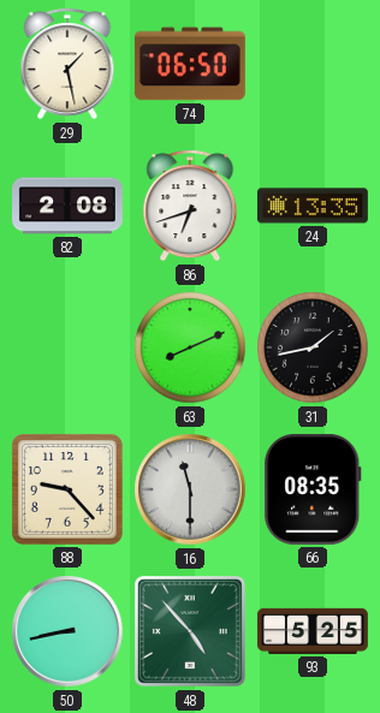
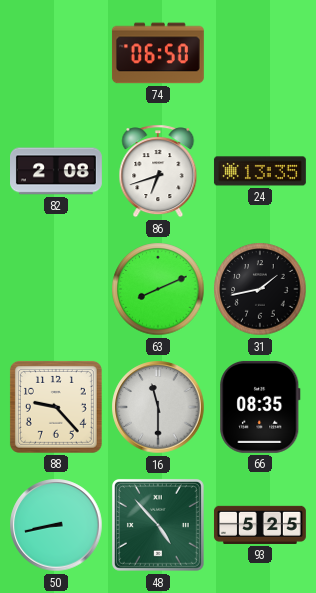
29: 1:28 -> none (67, 64)
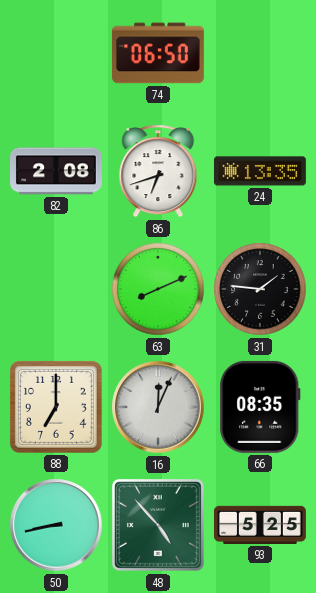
31: 1:43 -> 1:46 (260, 289)
88: 9:23 -> 7:00 (56, 407)
16: 11:30 -> 12:04 (158, 407)
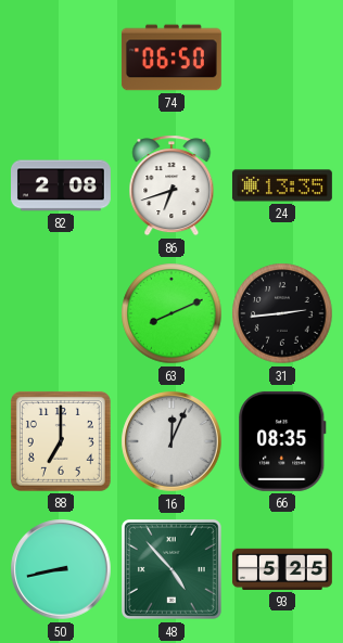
31: 1:46 -> 2:44 (282, 313)
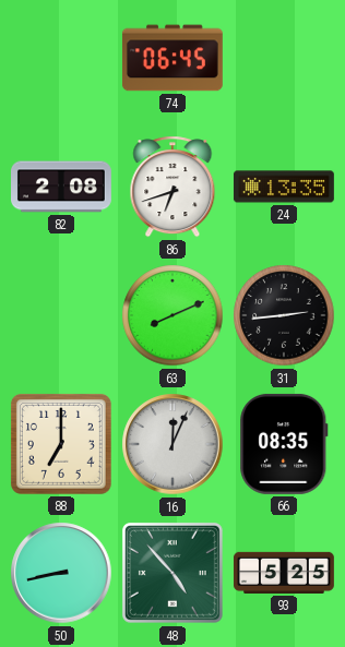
74: 06:50 -> 06:45 (172, 58)
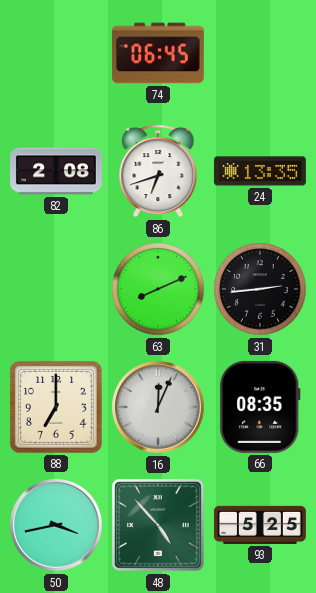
50: 8:43 -> 3:43 (56, 525)
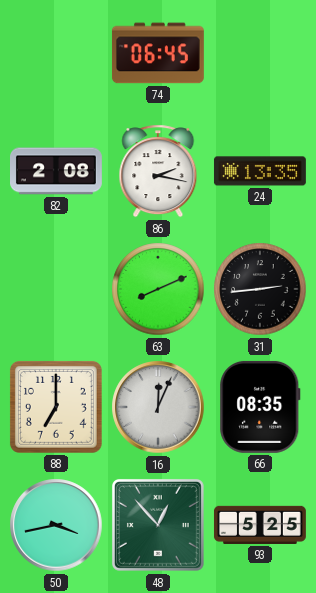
86: 6:42 -> 2:17 (158, 171)
48: 4:53 -> 12:53 (158, 525)
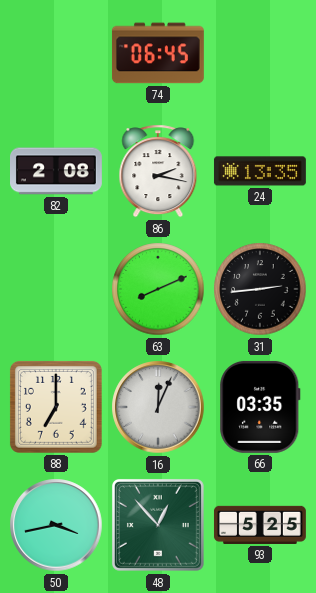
66: 08:35 -> 03:35 (260, 407)
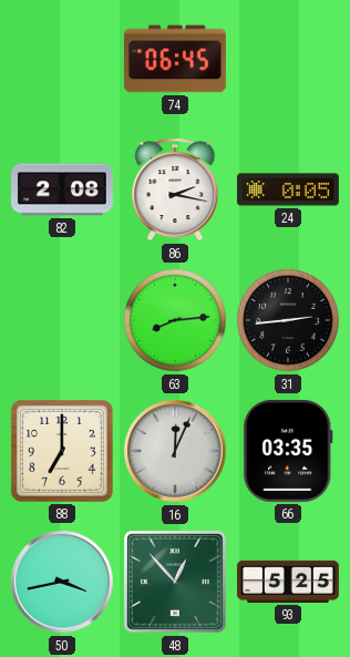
24: 13:35 -> 0:05 (288, 189)
63: 8:11 -> 8:14 (175, 320)
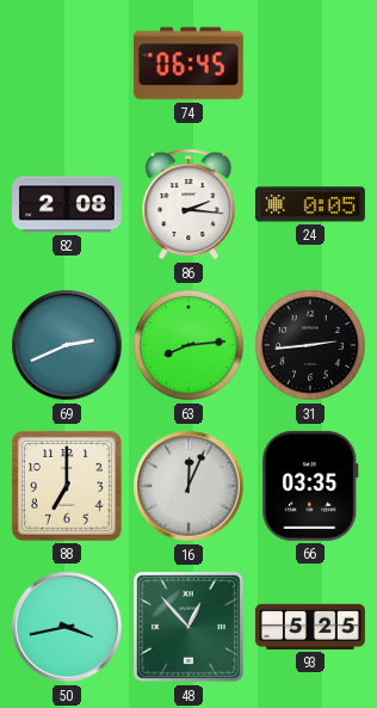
86: 2:17 -> 2:16 (188, 204)
69: none -> 2:41 (67, 345)
